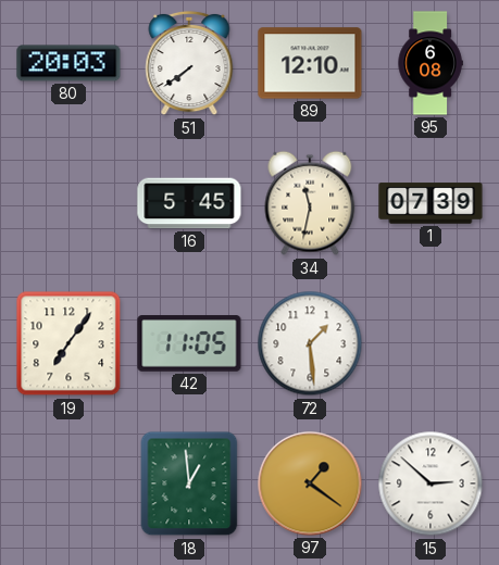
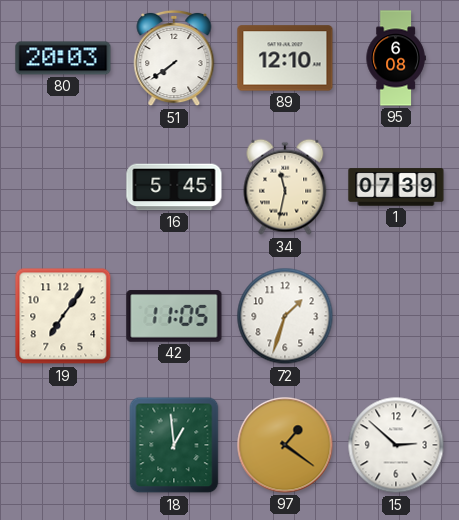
72: 1:29 -> 1:33 (285, 316)
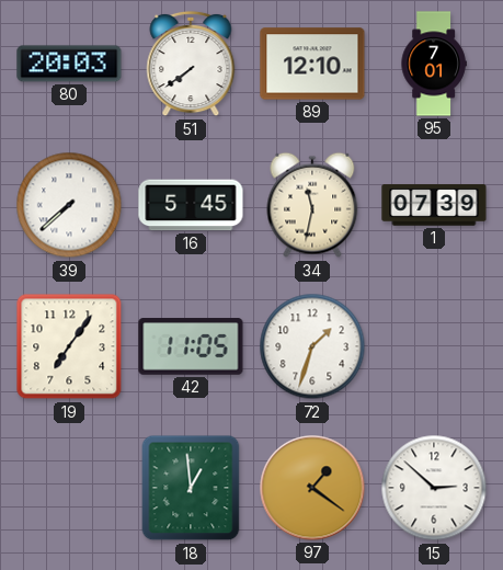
95: 6:08 -> 7:01 (434, 64)
39: none -> 7:38 (69, 205)
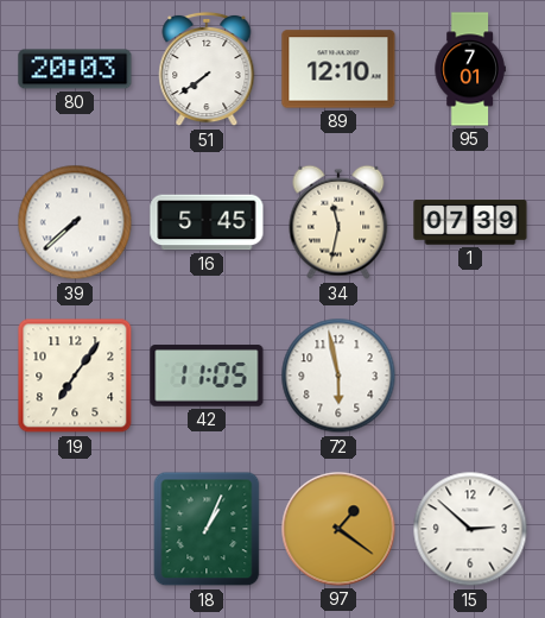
72: 1:33 -> 5:58 (338, 376)
18: 12:59 -> 1:04 (207, 529)
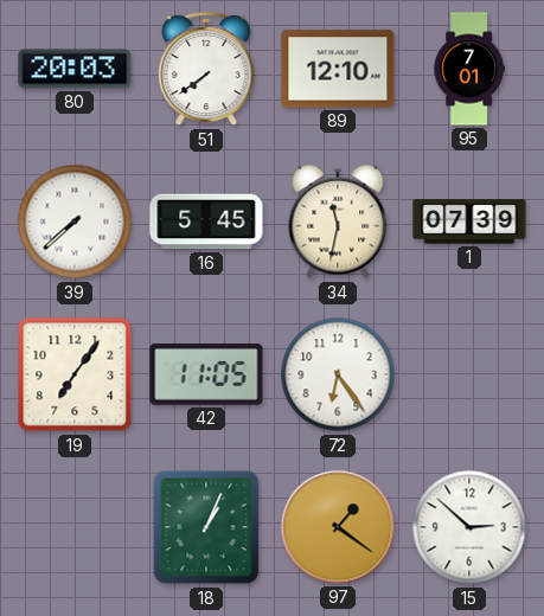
72: 5:58 -> 6:24 (338, 374)
